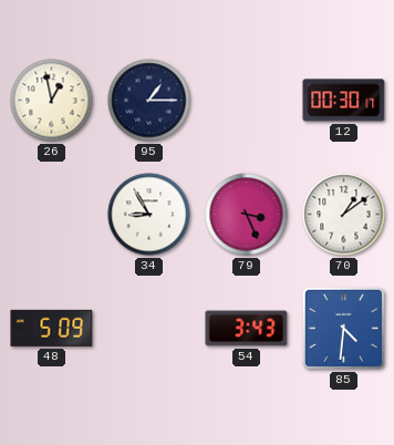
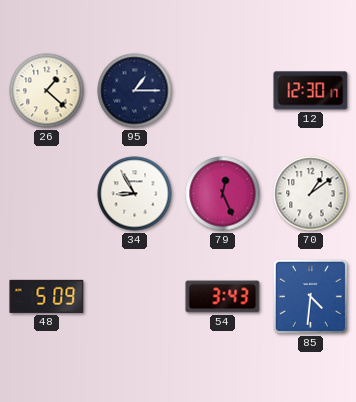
26: 12:58 -> 1:22 (47, 91)
12: 00:30 -> 12:30 (311, 91)
79: 3:26 -> 12:26 (223, 194)
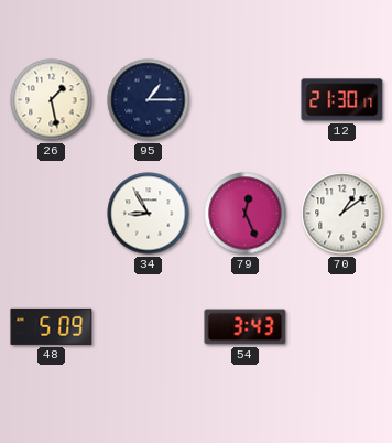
26: 1:22 -> 1:28 (52, 100)
12: 12:30 -> 21:30 (342, 100)
85: 4:31 -> none (310, 296)
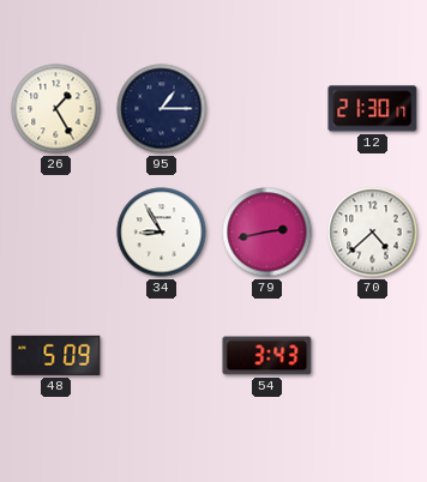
26: 1:28 -> 1:25 (56, 109)
79: 12:26 -> 2:43 (267, 233)
70: 1:09 -> 4:38 (373, 233)
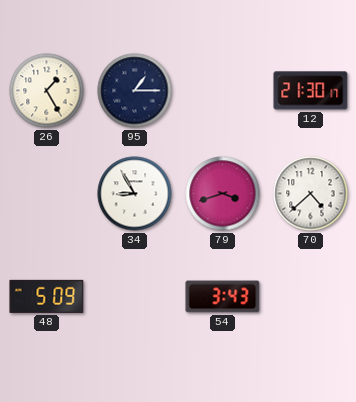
79: 2:43 -> 3:42 (223, 194)
